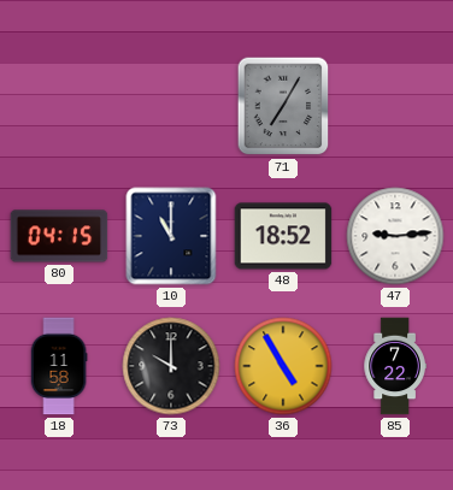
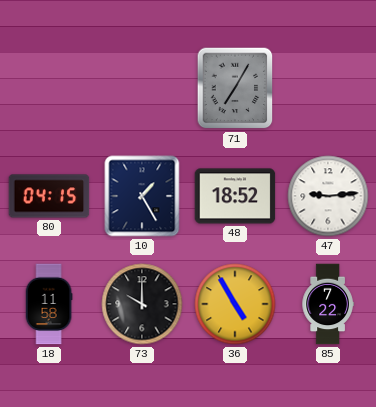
10: 11:00 -> 1:25 (142, 196)
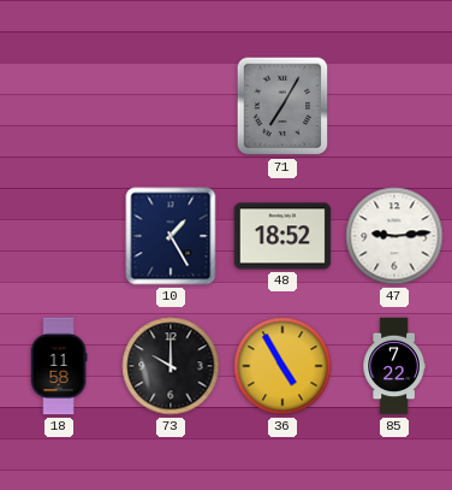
80: 04:15 -> none (49, 196)
